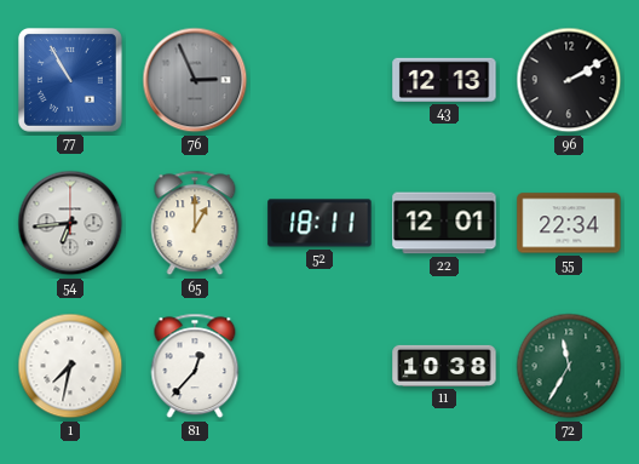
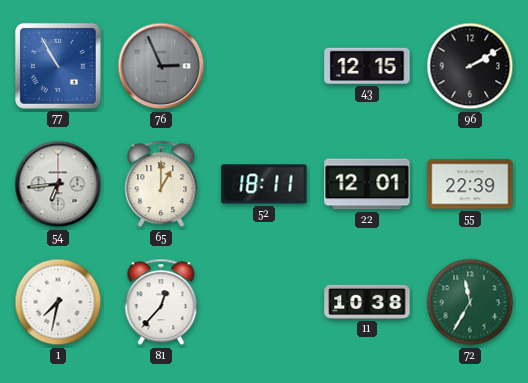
43: 12:13 -> 12:15 (367, 66)
55: 22:34 -> 22:39 (470, 184)
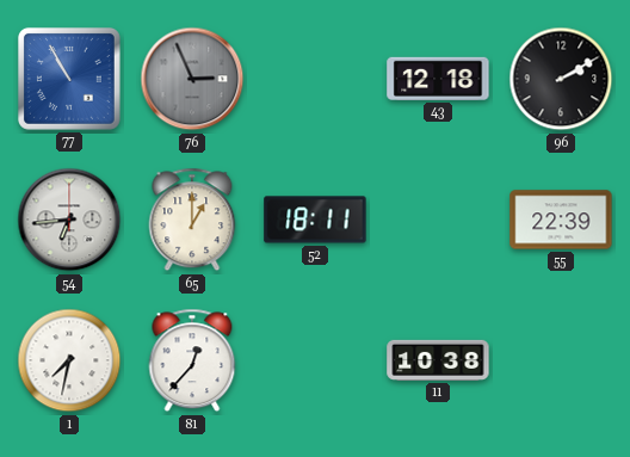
43: 12:15 -> 12:18 (438, 79)
22: 12:01 -> none (367, 184)
72: 11:35 -> none (470, 302)
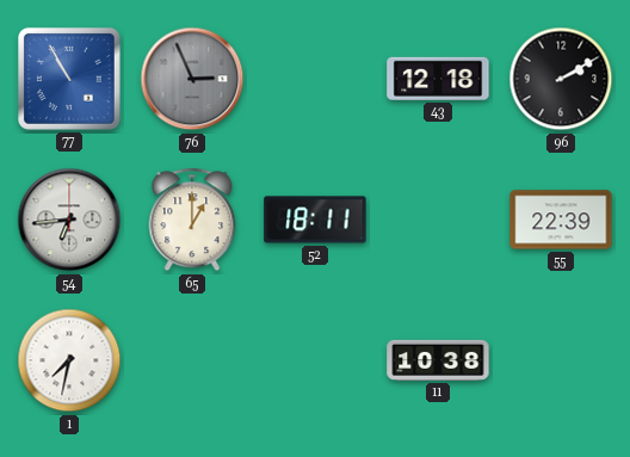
81: 12:37 -> none (192, 360)
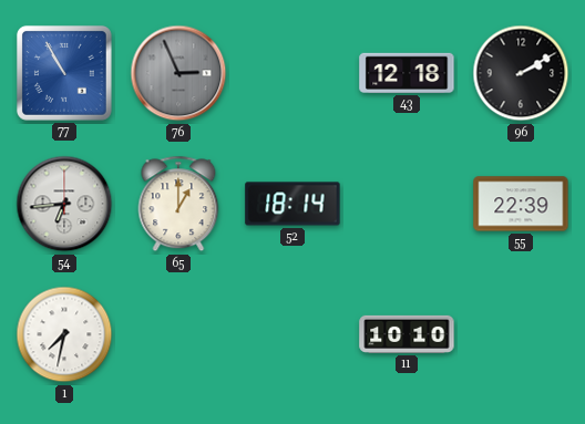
52: 18:11 -> 18:14 (292, 204)
11: 10:38 -> 10:10 (407, 334)
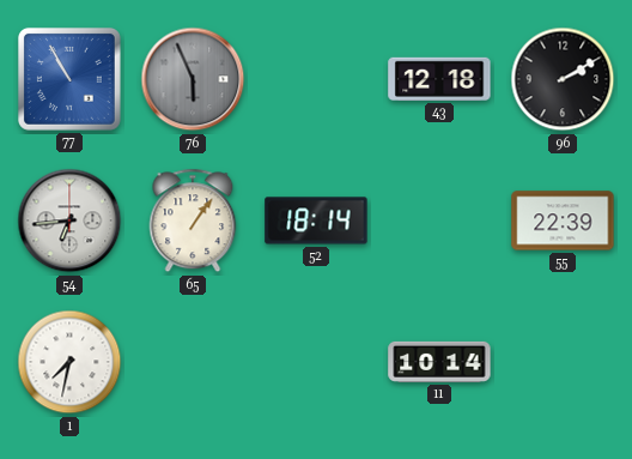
76: 2:56 -> 5:56 (193, 79)
65: 1:00 -> 1:06 (193, 221)
11: 10:10 -> 10:14 (439, 362)
